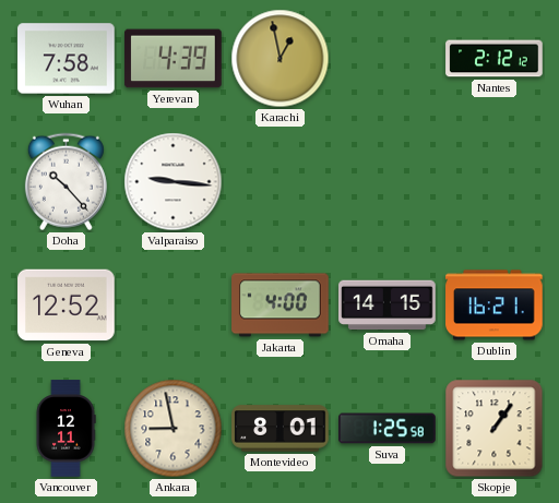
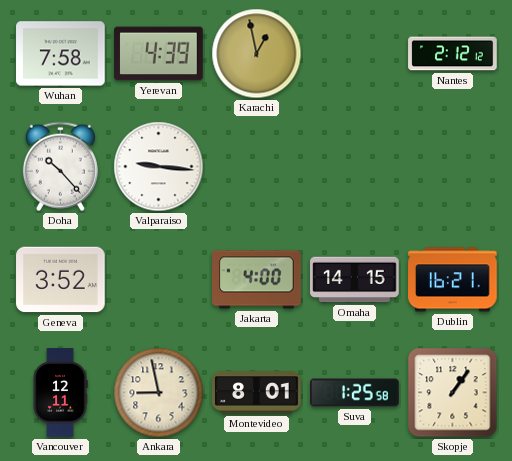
Geneva: 12:52 -> 3:52 (61, 280)
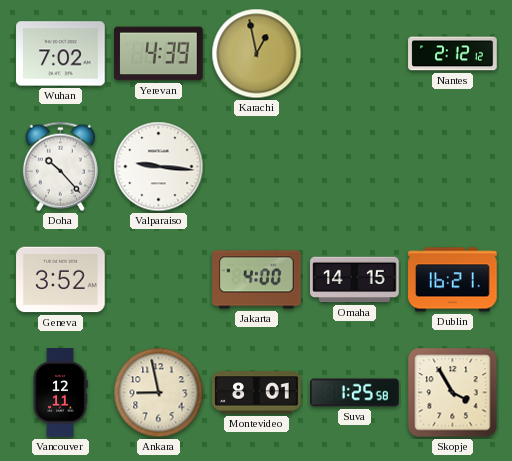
Wuhan: 7:58 -> 7:02 (61, 54)
Skopje: 1:06 -> 3:55 (453, 393)
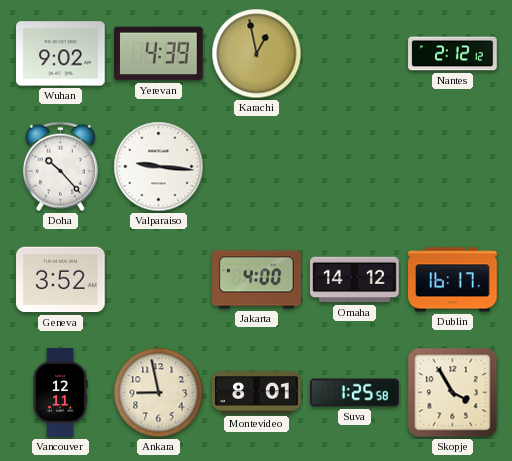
Wuhan: 7:02 -> 9:02 (61, 54)
Omaha: 14:15 -> 14:12 (355, 280)
Dublin: 16:21 -> 16:17 (453, 280)
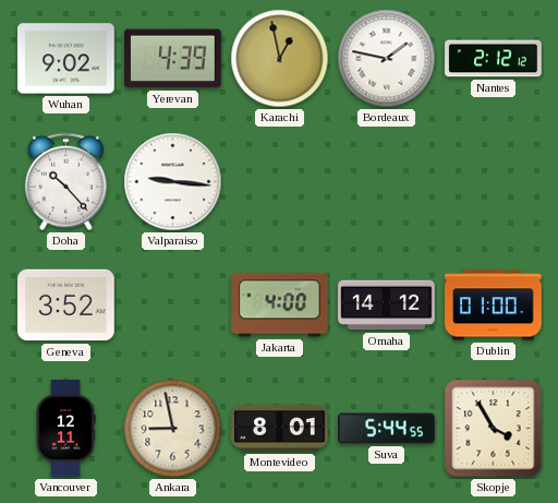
Bordeaux: none -> 1:47 (387, 59)
Dublin: 16:17 -> 01:00 (494, 306)
Suva: 1:25 -> 5:44 (387, 429)
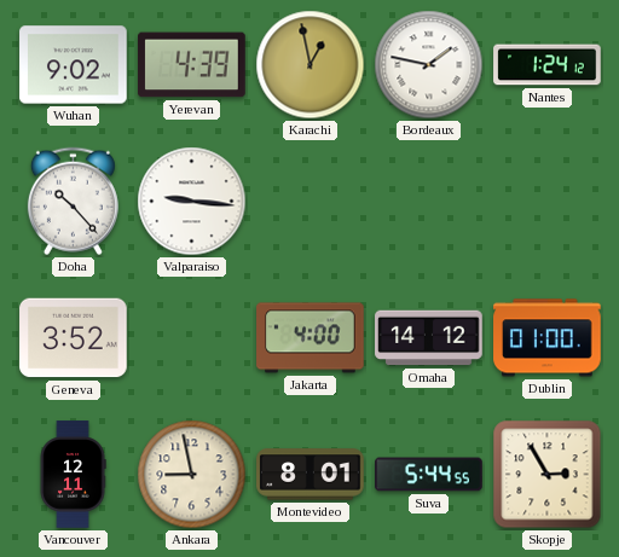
Nantes: 2:12 -> 1:24 (548, 65)
Skopje: 3:55 -> 2:55 (548, 475)
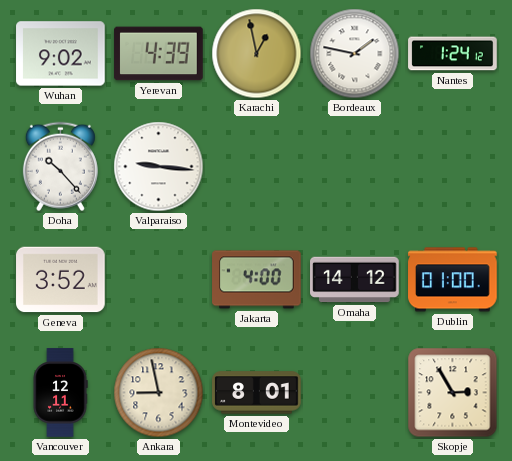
Suva: 5:44 -> none (429, 475)
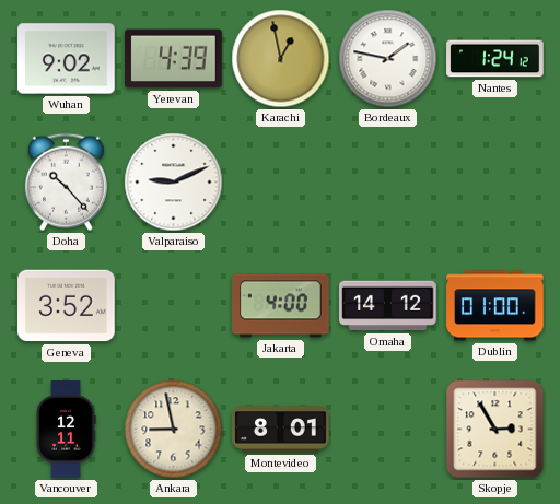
Valparaiso: 9:16 -> 9:11 (174, 183)
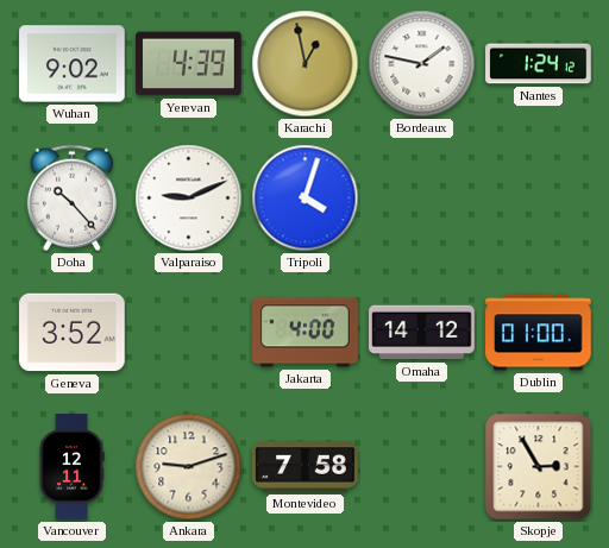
Tripoli: none -> 4:03 (306, 199)
Ankara: 8:58 -> 9:12 (189, 467)
Montevideo: 8:01 -> 7:58 (306, 467)
